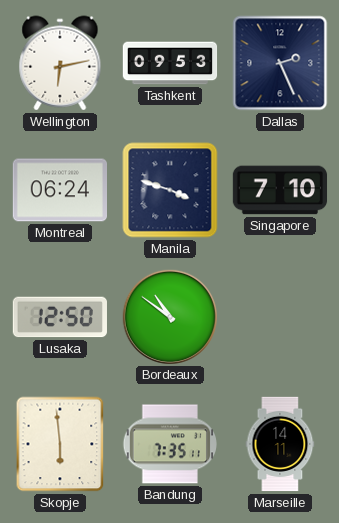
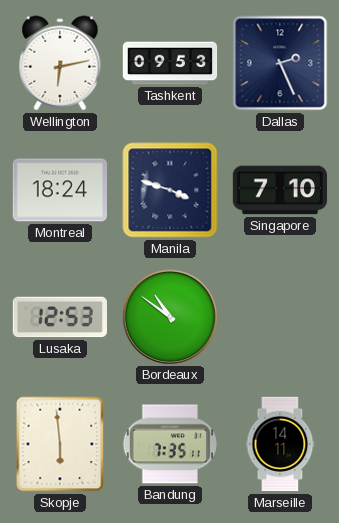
Montreal: 06:24 -> 18:24 (59, 190)
Lusaka: 12:50 -> 12:53 (60, 317)
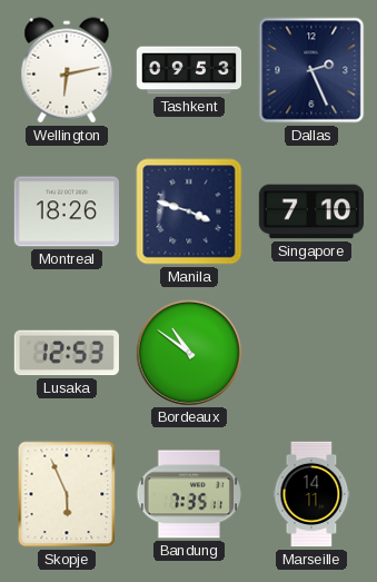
Montreal: 18:24 -> 18:26 (66, 211)
Skopje: 5:59 -> 5:56 (67, 494)
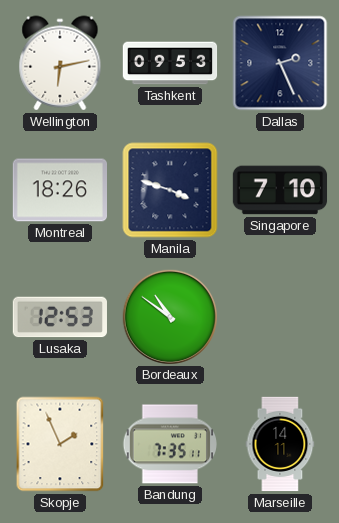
Skopje: 5:56 -> 1:56 (60, 444)
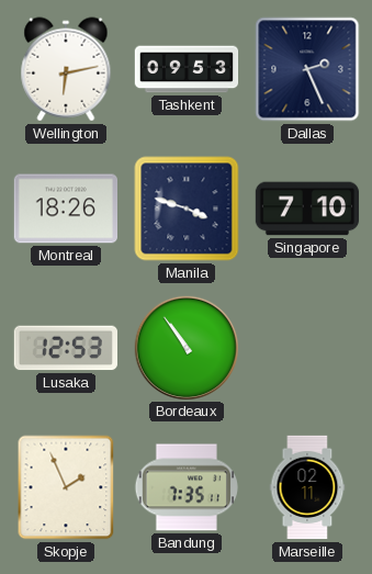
Bordeaux: 10:51 -> 10:54 (185, 347)
Marseille: 14:11 -> 02:11 (307, 487)
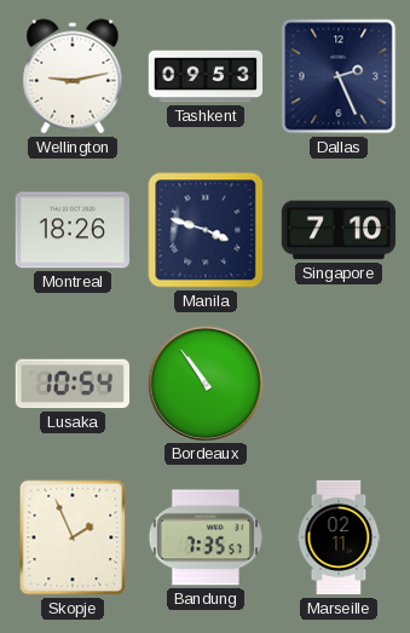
Wellington: 6:13 -> 9:13 (73, 76)
Lusaka: 12:53 -> 10:54 (73, 384)
Bandung: 7:35:11 -> 7:35:57 (206, 537)
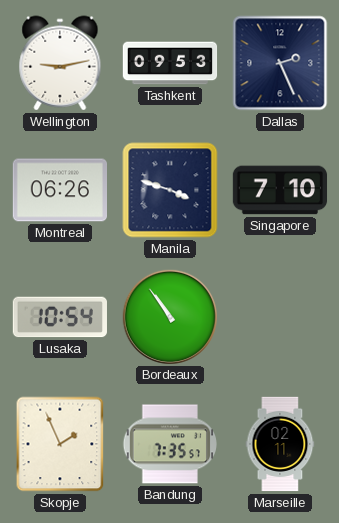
Montreal: 18:26 -> 06:26 (59, 190)
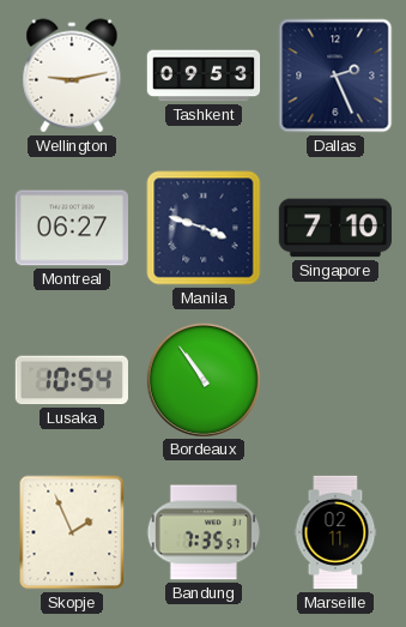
Montreal: 06:26 -> 06:27 (71, 228)
